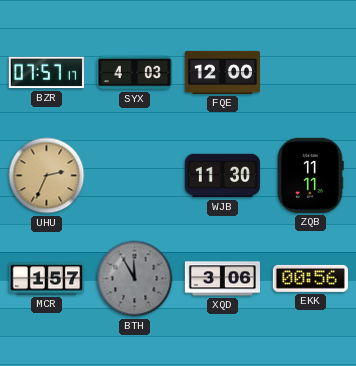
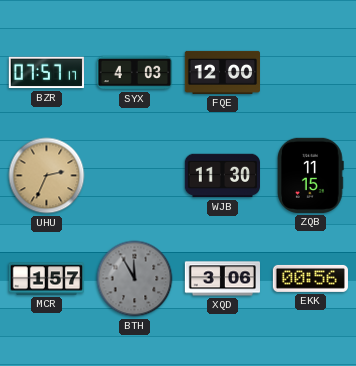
ZQB: 11:11 -> 11:15 (311, 175)
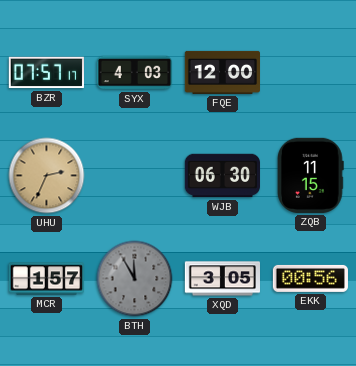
WJB: 11:30 -> 06:30 (222, 176)
XQD: 3:06 -> 3:05 (222, 279)
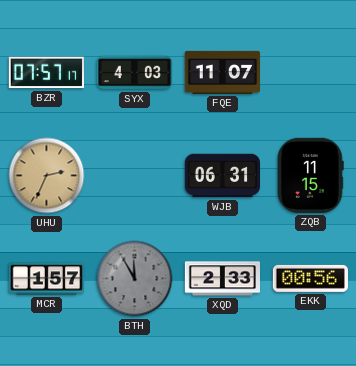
FQE: 12:00 -> 11:07 (222, 72)
WJB: 06:30 -> 06:31 (222, 176)
XQD: 3:05 -> 2:33 (222, 279)
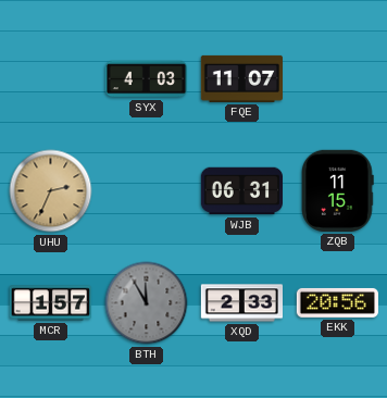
BZR: 07:57 -> none (46, 73)
EKK: 00:56 -> 20:56 (337, 302)
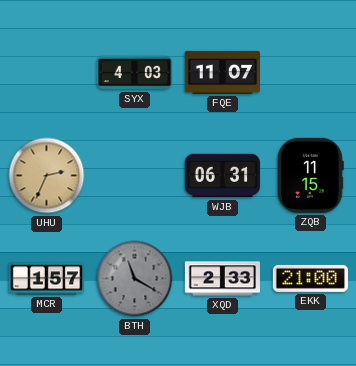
BTH: 11:55 -> 11:20 (135, 279)
EKK: 20:56 -> 21:00 (310, 278)
